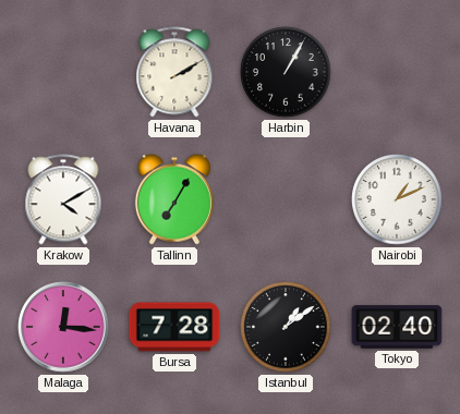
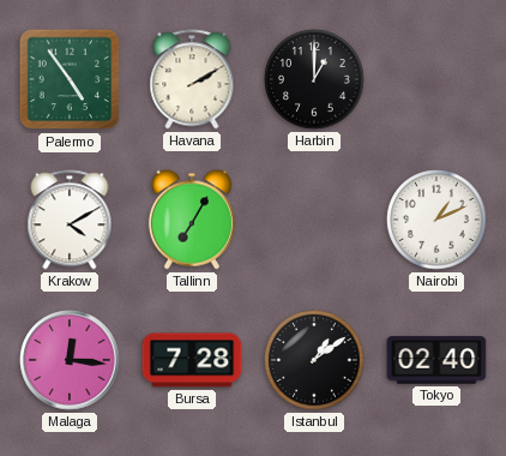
Palermo: none -> 4:54 (70, 79)
Harbin: 1:05 -> 1:00 (314, 79)
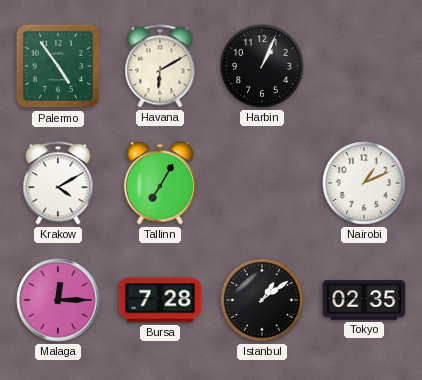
Havana: 2:10 -> 6:10 (160, 66)
Harbin: 1:00 -> 1:04 (262, 66)
Malaga: 12:16 -> 12:15 (58, 300)
Tokyo: 02:40 -> 02:35 (364, 300)
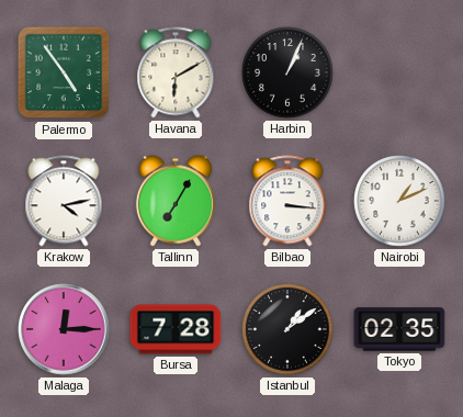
Krakow: 4:10 -> 4:13 (64, 201)
Bilbao: none -> 3:16 (287, 201)
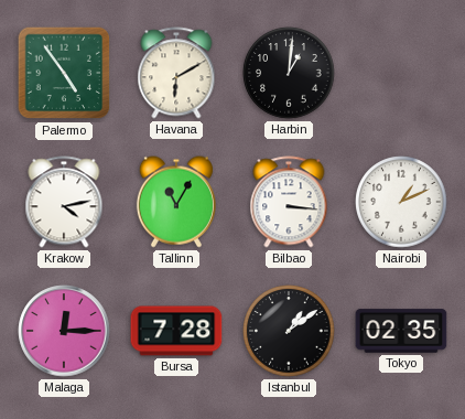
Harbin: 1:04 -> 1:01 (289, 73)
Tallinn: 7:05 -> 11:05 (176, 202)
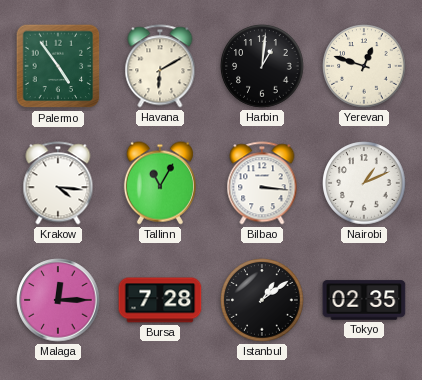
Yerevan: none -> 12:48 (364, 66)
Krakow: 4:13 -> 4:16 (58, 183)
